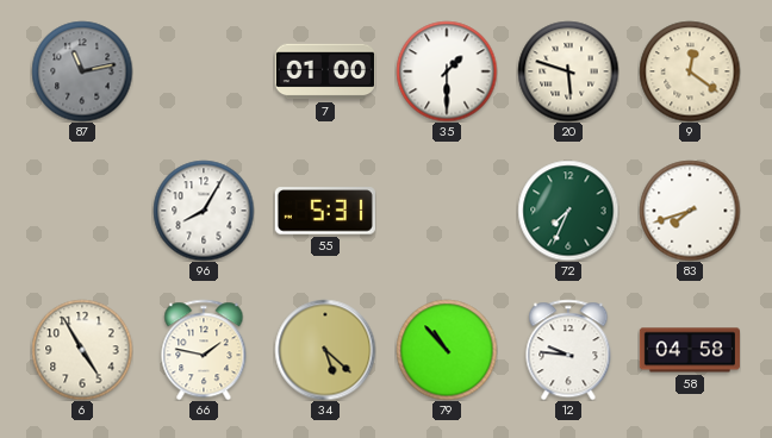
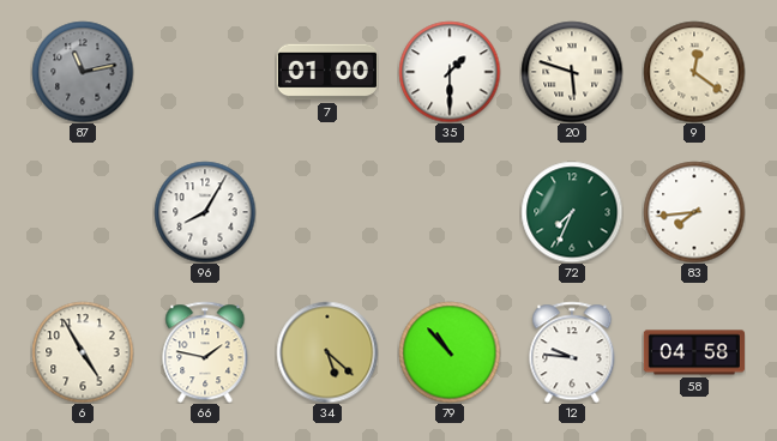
55: 5:31 -> none (325, 211)
83: 7:42 -> 7:44 (694, 212)
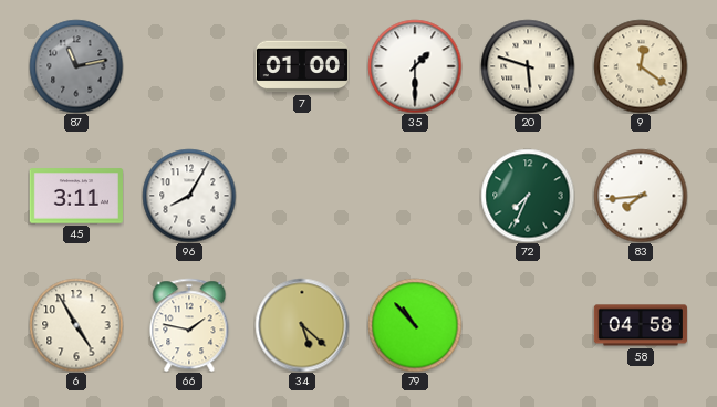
45: none -> 3:11 (76, 196)
12: 9:46 -> none (572, 352)
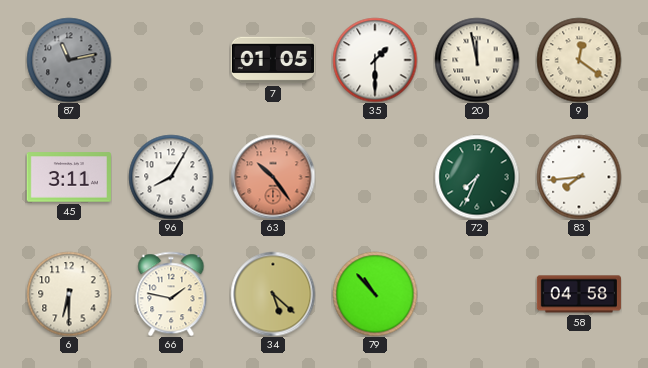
7: 01:00 -> 01:05 (273, 60)
20: 5:48 -> 11:58 (477, 60)
63: none -> 10:24 (273, 177)
6: 4:55 -> 6:30 (69, 294)
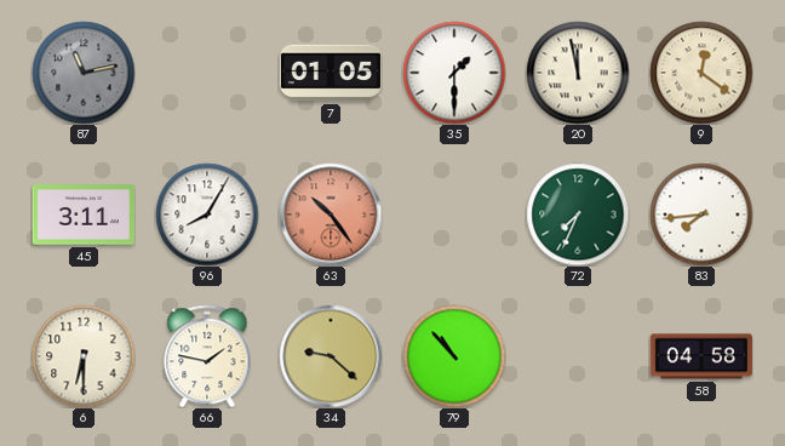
34: 5:22 -> 9:22 (331, 356)
